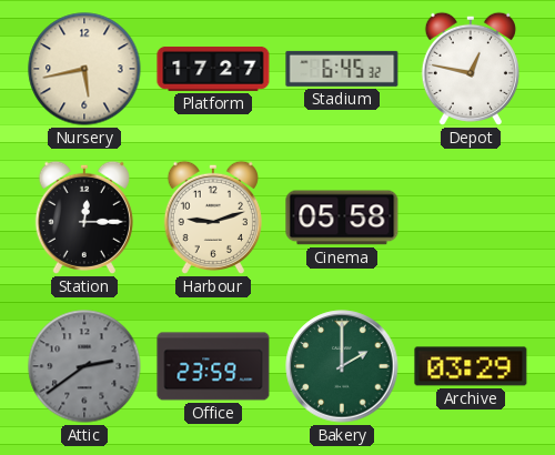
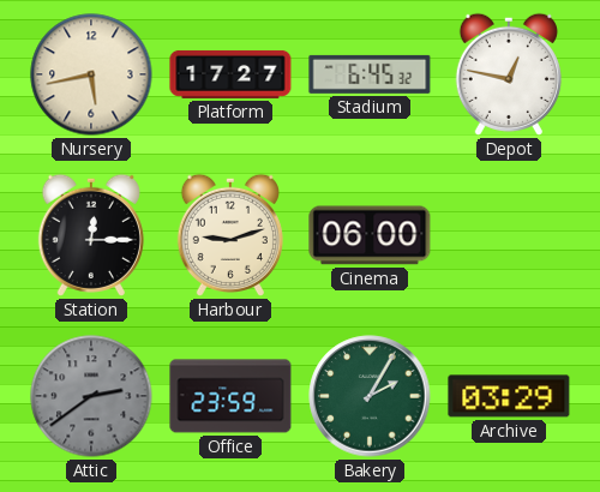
Cinema: 05:58 -> 06:00 (370, 235)
Bakery: 2:00 -> 2:05 (370, 396)
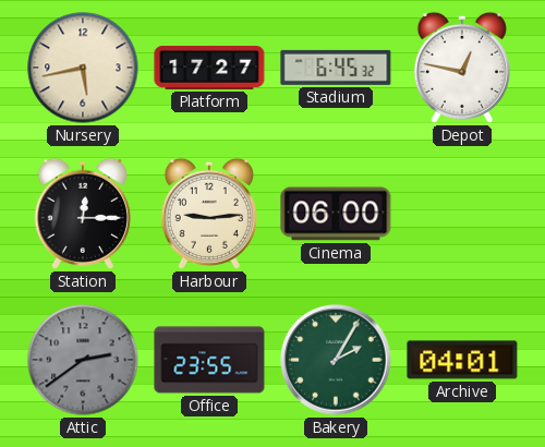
Harbour: 9:12 -> 9:14 (209, 214)
Office: 23:59 -> 23:55 (209, 360)
Archive: 03:29 -> 04:01 (462, 360)
